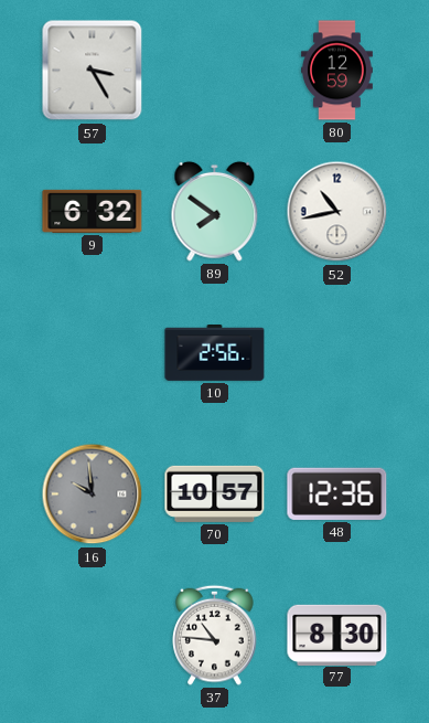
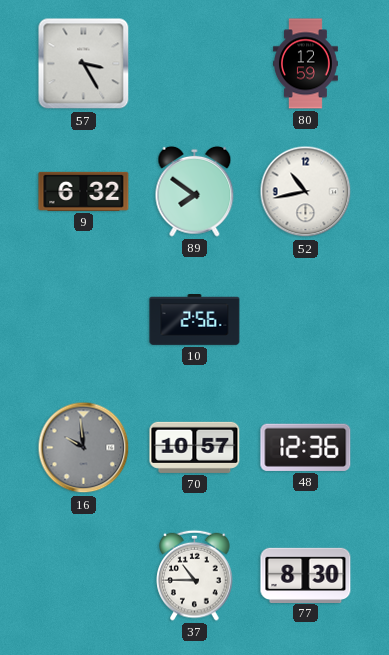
37: 10:46 -> 10:45 (195, 575)
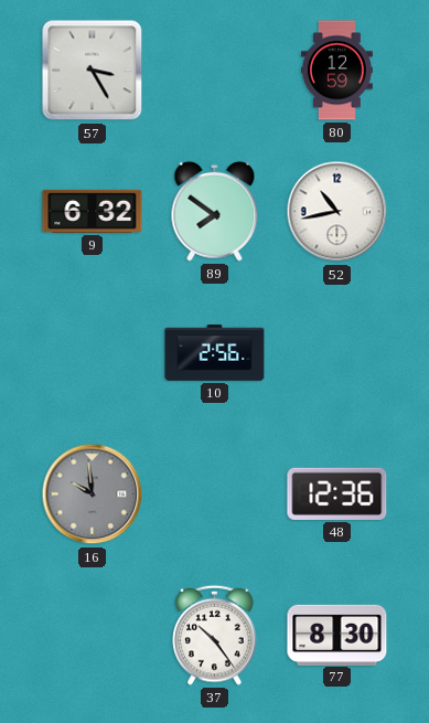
70: 10:57 -> none (195, 447)
37: 10:45 -> 10:24 (215, 635)
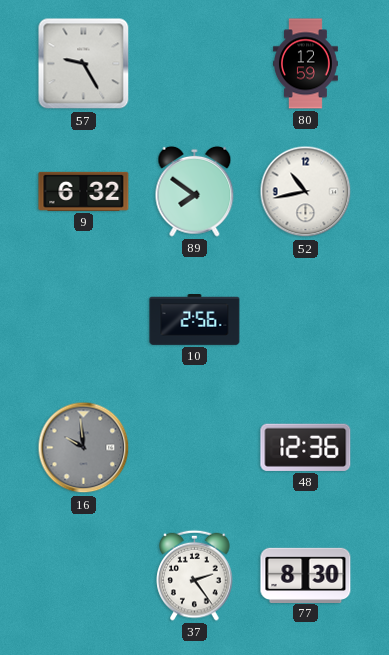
57: 3:25 -> 9:25 (84, 64)
37: 10:24 -> 2:24 (195, 575)
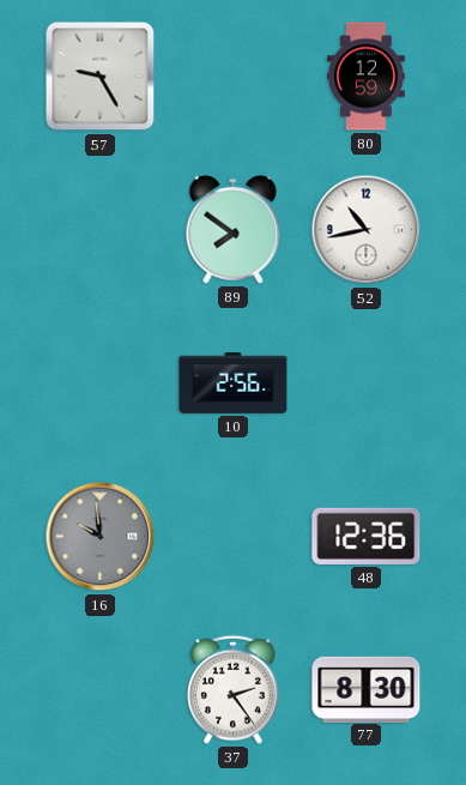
9: 6:32 -> none (84, 191)
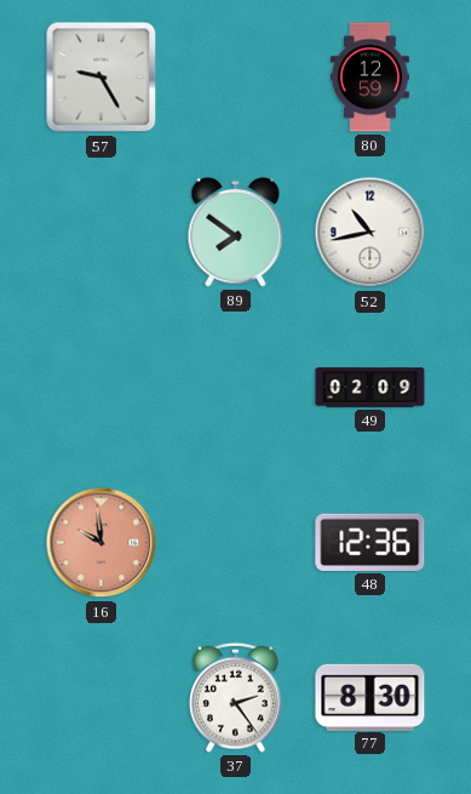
10: 2:56 -> none (234, 384)
49: none -> 02:09 (371, 388)
16 dial: grey -> salmon (102, 543)
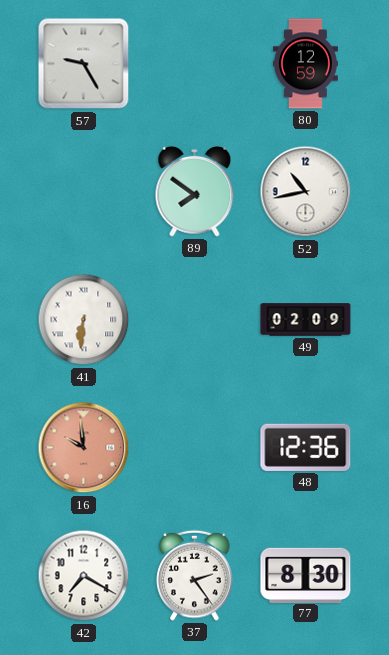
41: none -> 6:31 (84, 320)
42: none -> 7:20 (84, 576)
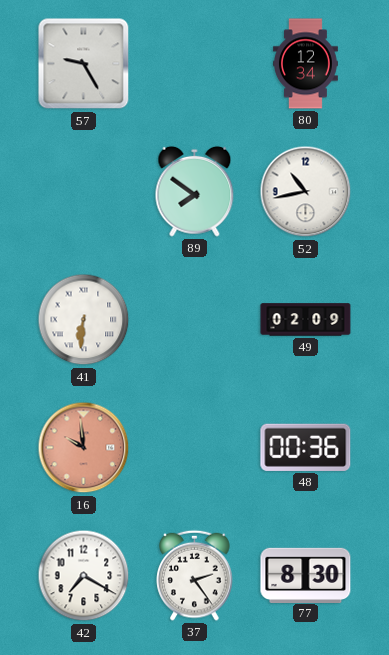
80: 12:59 -> 12:34 (306, 64)
48: 12:36 -> 00:36 (306, 447)
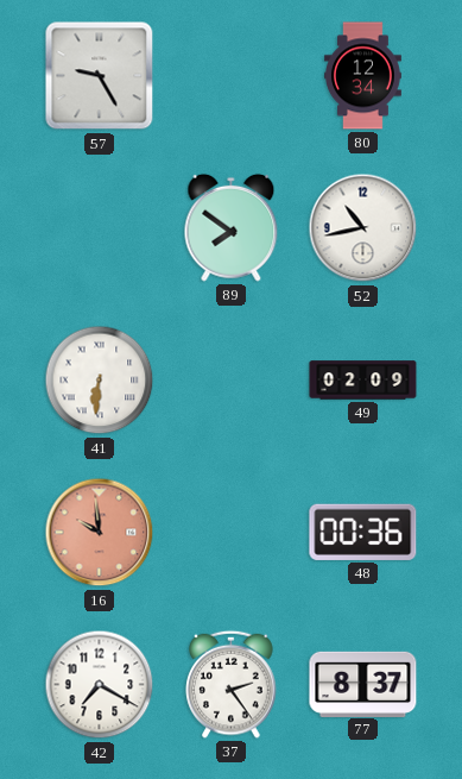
77: 8:30 -> 8:37 (363, 684)
